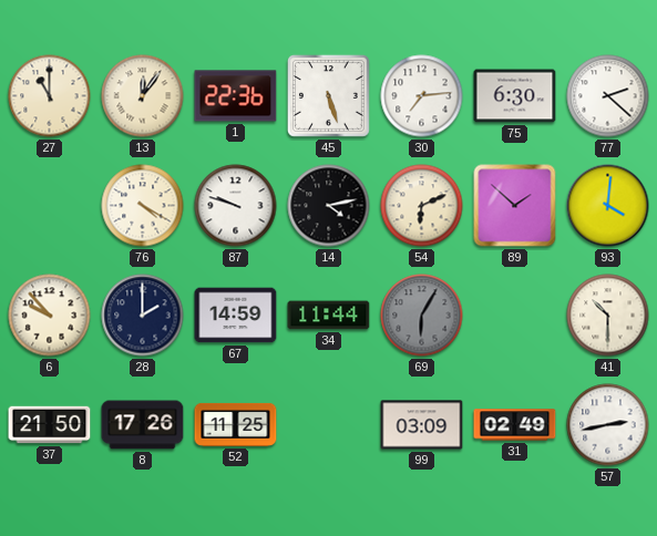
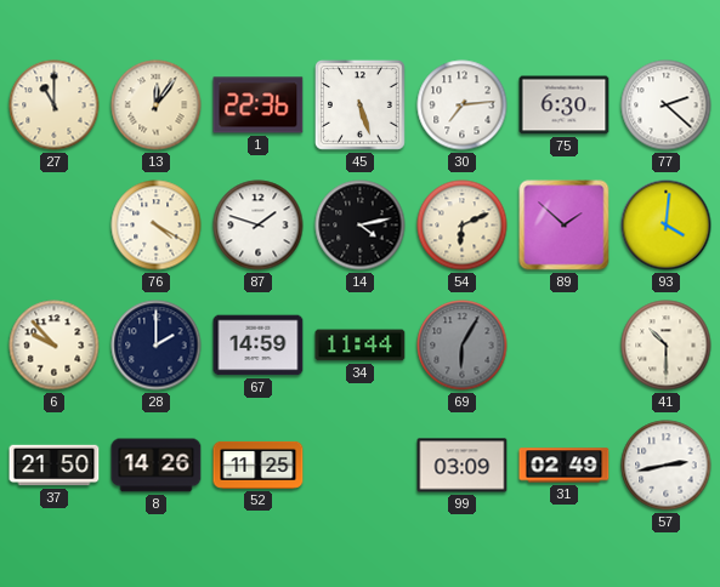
87: 9:48 -> 1:48 (259, 226)
8: 17:26 -> 14:26 (157, 466)
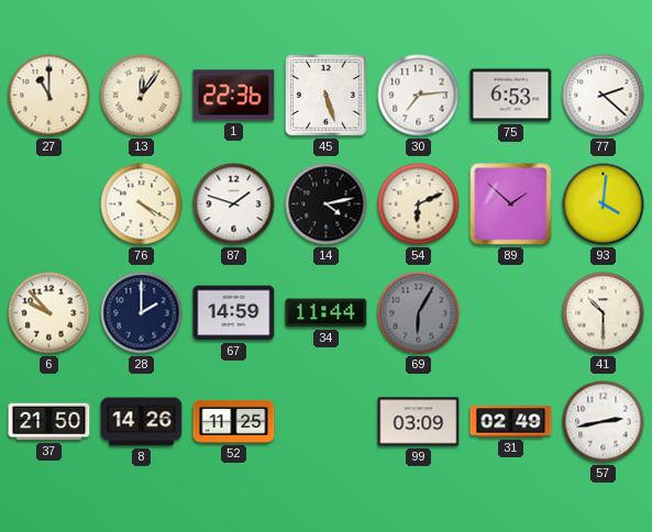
75: 6:30 -> 6:53 (511, 96)
